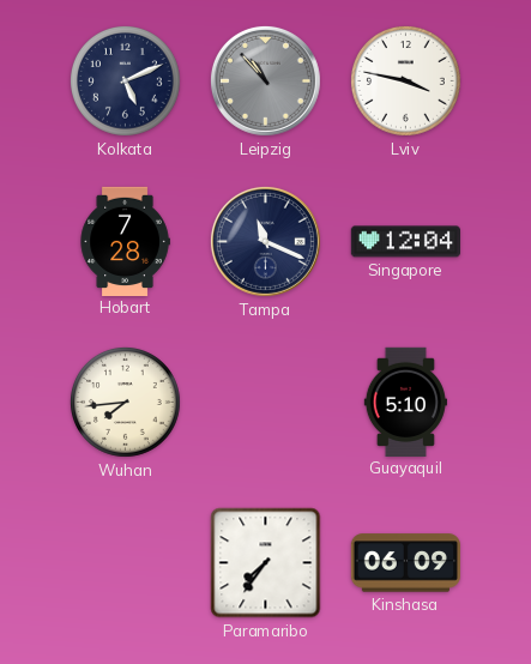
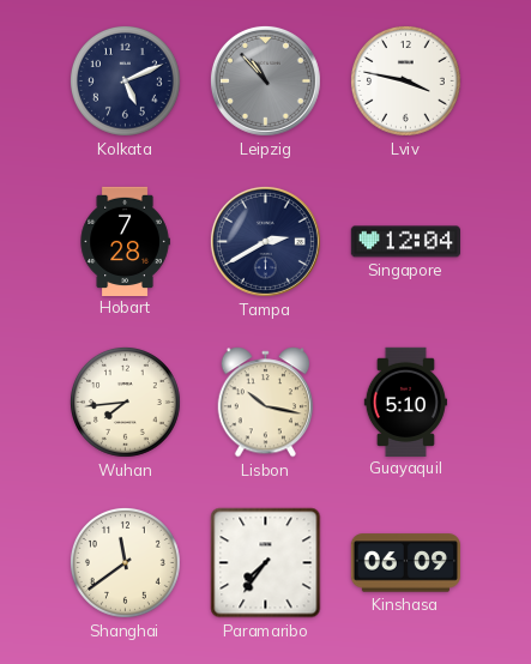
Tampa: 11:19 -> 2:40 (265, 241)
Lisbon: none -> 10:17 (265, 403)
Shanghai: none -> 11:39 (125, 562)
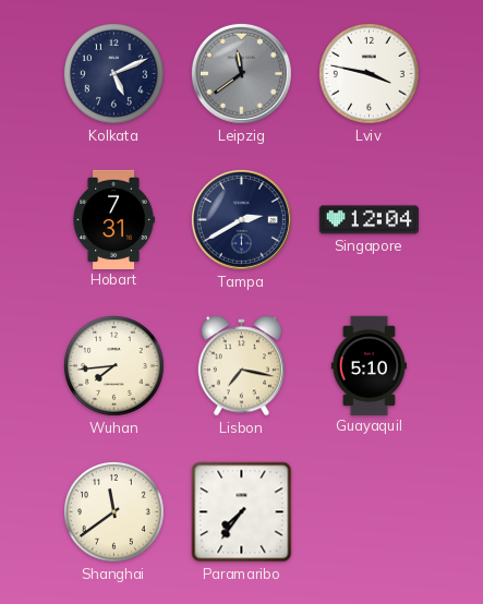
Leipzig: 10:53 -> 11:39 (241, 73)
Hobart: 7:28 -> 7:31 (113, 219)
Lisbon: 10:17 -> 7:17 (241, 366)
Kinshasa: 06:09 -> none (405, 563)
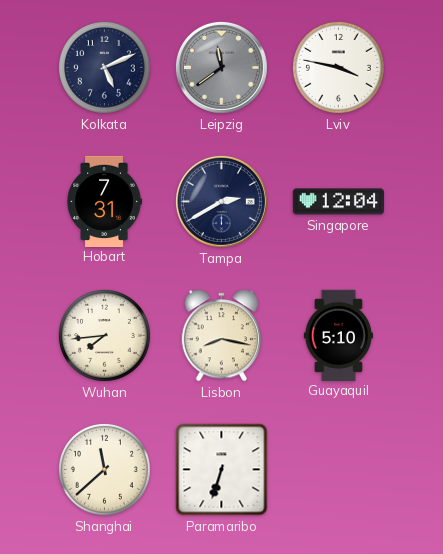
Lisbon: 7:17 -> 8:17 (221, 336)
Shanghai: 11:39 -> 11:38 (104, 469)
Paramaribo: 7:36 -> 6:33 (222, 470)
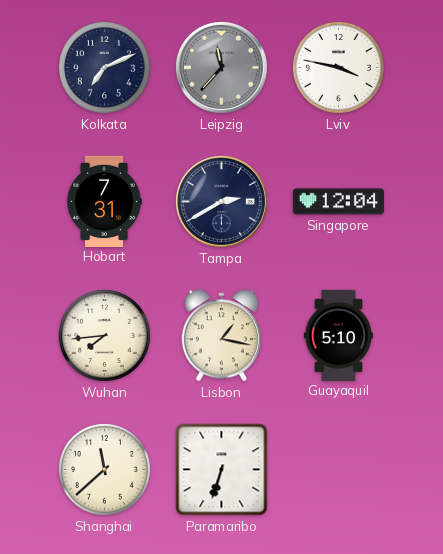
Kolkata: 5:11 -> 7:11 (104, 67)
Leipzig: 11:39 -> 11:37 (221, 67)
Lisbon: 8:17 -> 1:17 (221, 336)
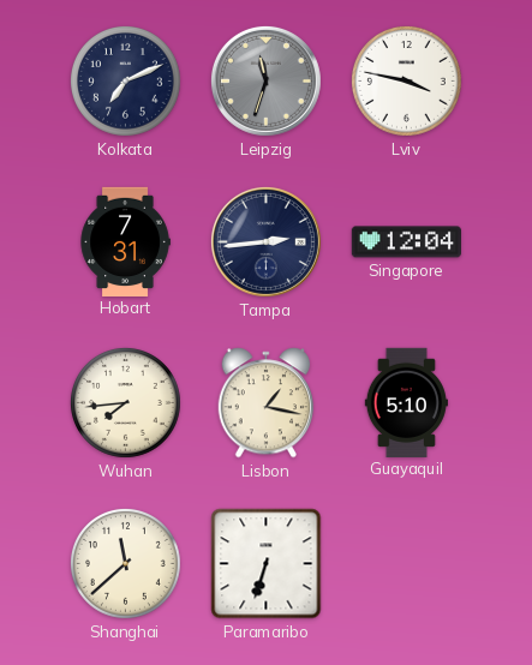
Leipzig: 11:37 -> 11:33 (265, 80)
Tampa: 2:40 -> 2:44 (265, 241)
